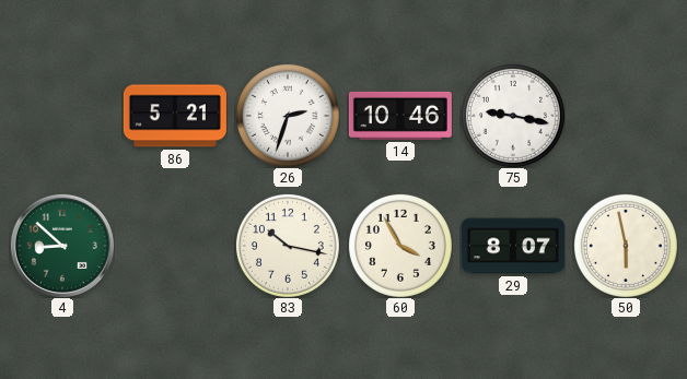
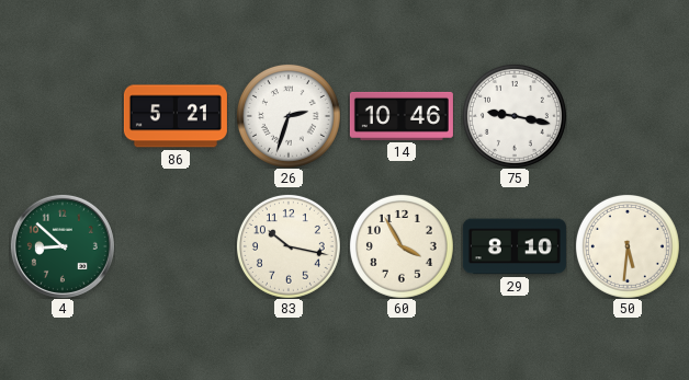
29: 8:07 -> 8:10 (515, 246)
50: 5:58 -> 5:31 (628, 246)
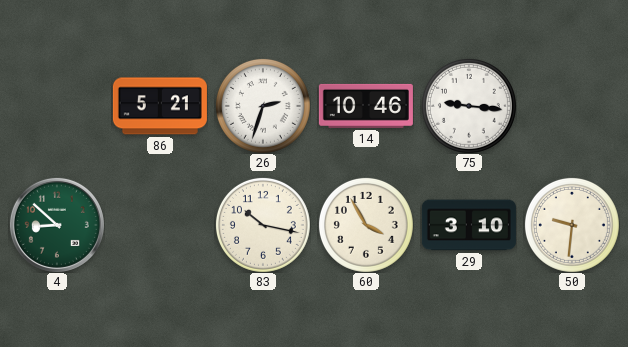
75: 9:17 -> 9:16 (469, 106)
29: 8:10 -> 3:10 (469, 225)
50: 5:31 -> 9:31 (572, 225)
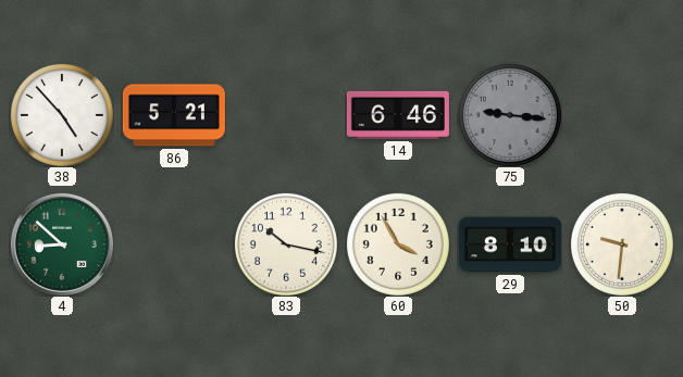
38: none -> 4:53 (62, 115)
26: 2:33 -> none (263, 106)
14: 10:46 -> 6:46 (398, 115)
75 dial: white -> grey (510, 115)
29: 3:10 -> 8:10 (510, 244)
